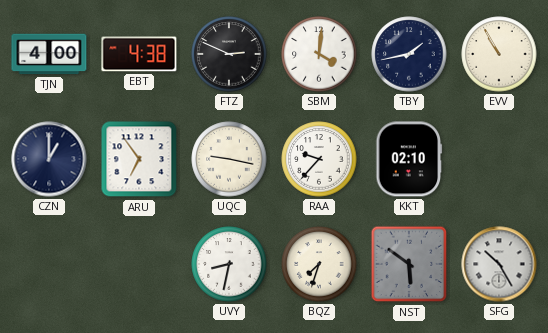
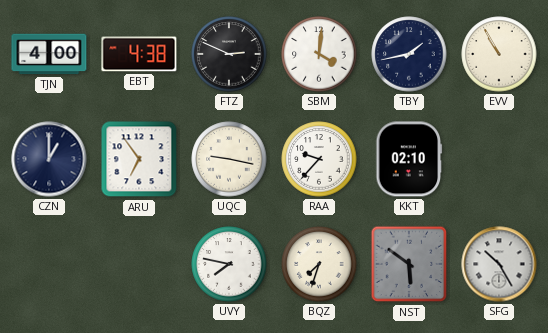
UVY: 8:32 -> 7:47 (229, 264)
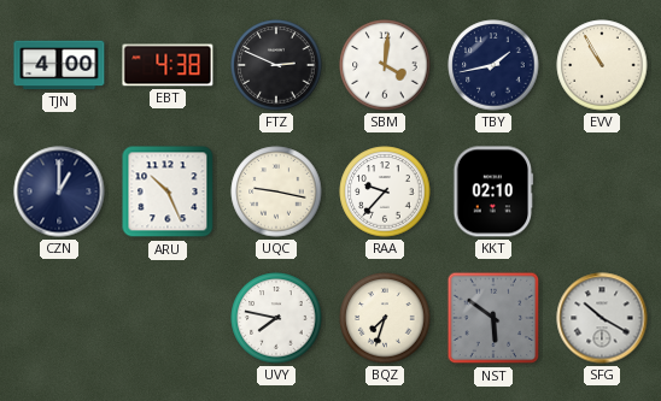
ARU: 6:54 -> 10:26 (168, 191)
SFG: 10:25 -> 10:20 (602, 318)
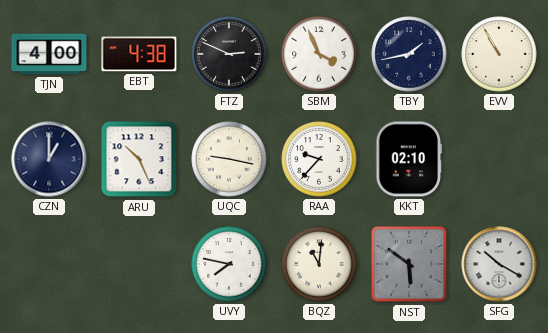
SBM: 4:01 -> 3:56 (319, 54)
BQZ: 7:33 -> 11:01 (319, 264)
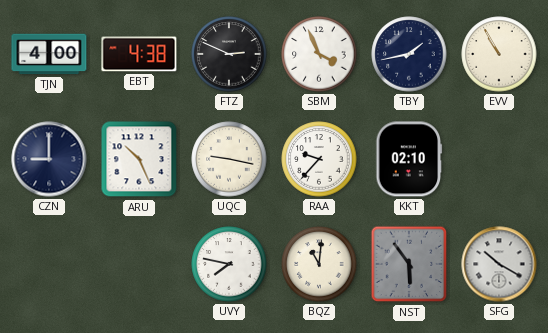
CZN: 1:00 -> 9:00 (49, 159)
NST: 5:51 -> 5:54 (409, 264)
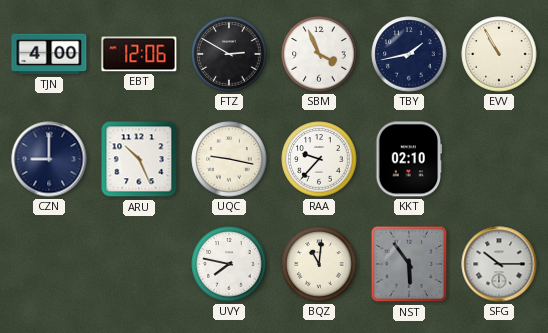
EBT: 4:38 -> 12:06 (139, 54)
FTZ: 2:49 -> 2:50 (229, 54)
SFG: 10:20 -> 10:15 (499, 264)
